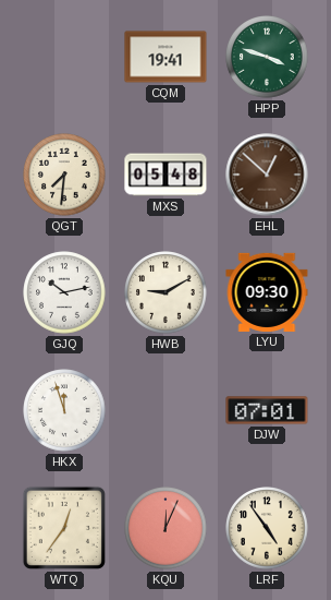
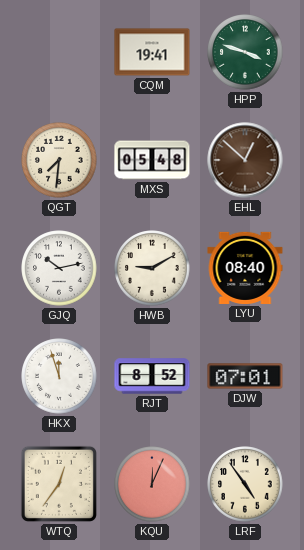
LYU: 09:30 -> 08:40 (245, 268)
RJT: none -> 8:52 (152, 376)
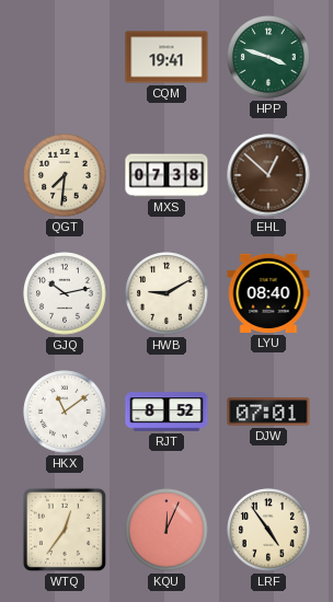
MXS: 05:48 -> 07:38 (166, 175)
HKX: 11:57 -> 11:09 (65, 412)
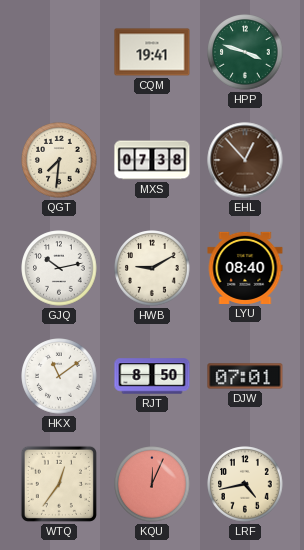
EHL: 12:52 -> 12:53 (245, 160)
RJT: 8:52 -> 8:50 (152, 376)
LRF: 4:54 -> 4:43 (245, 484)
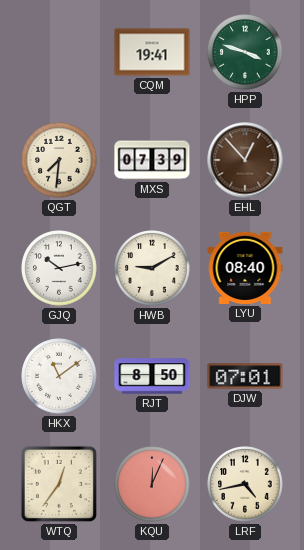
MXS: 07:38 -> 07:39 (152, 160)
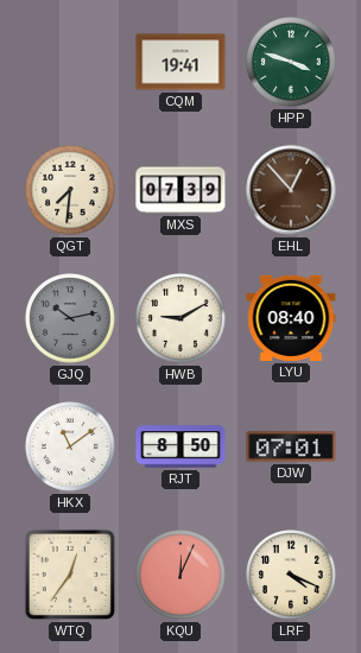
GJQ dial: white -> grey (70, 318)
LRF: 4:43 -> 4:19 (291, 575)
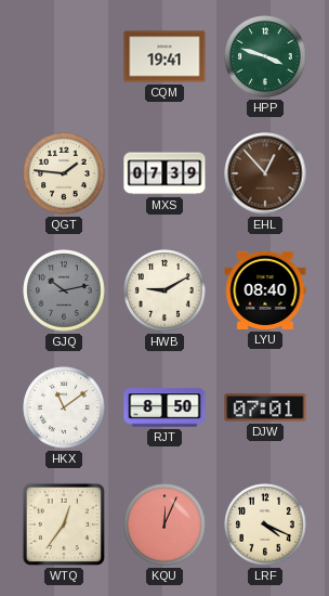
QGT: 7:31 -> 1:46 (64, 173)
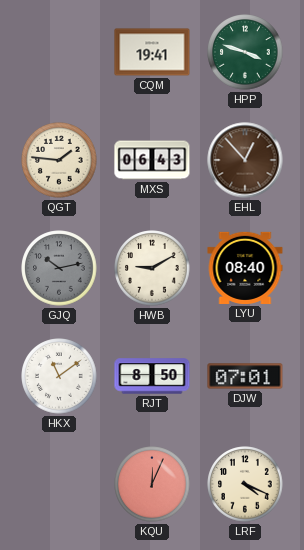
MXS: 07:39 -> 06:43 (152, 160)
WTQ: 12:36 -> none (64, 524)
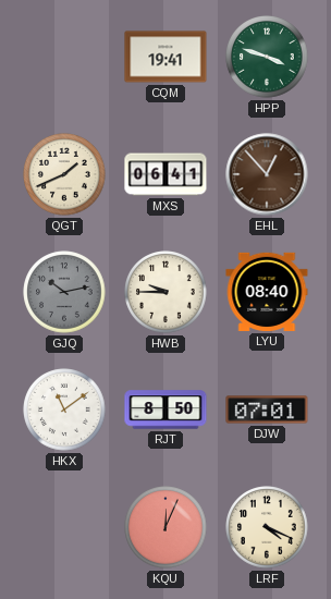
QGT: 1:46 -> 1:41 (64, 174)
MXS: 06:43 -> 06:41 (165, 174)
HWB: 9:10 -> 9:45 (165, 292)
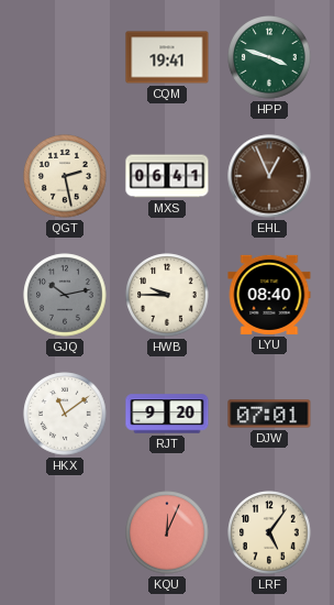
QGT: 1:41 -> 2:28 (65, 176)
EHL: 12:53 -> 12:56 (269, 176)
RJT: 8:50 -> 9:20 (167, 414)
LRF: 4:19 -> 5:06 (269, 532)
